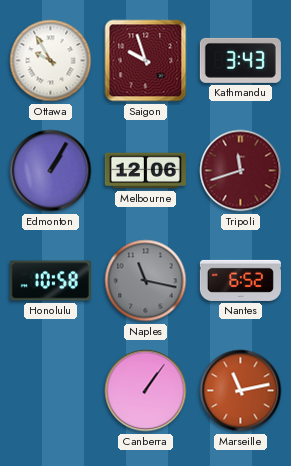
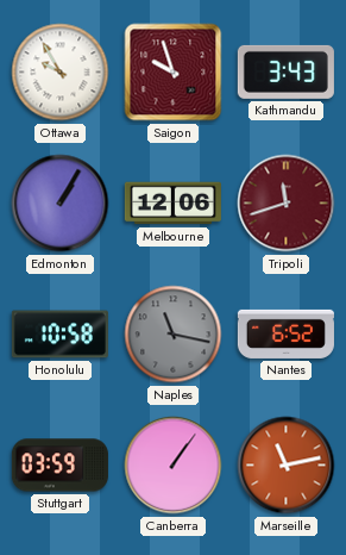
Stuttgart: none -> 03:59 (59, 466)
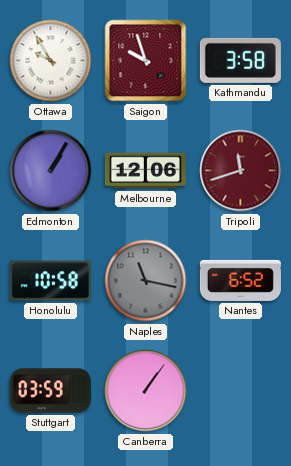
Kathmandu: 3:43 -> 3:58 (240, 60)
Marseille: 11:13 -> none (287, 466)
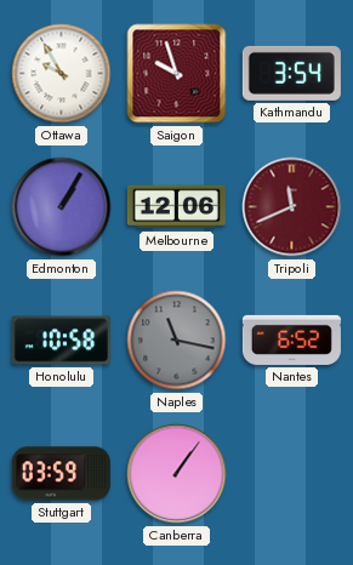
Kathmandu: 3:58 -> 3:54 (291, 73)
Tripoli: 11:42 -> 11:41 (292, 207)
